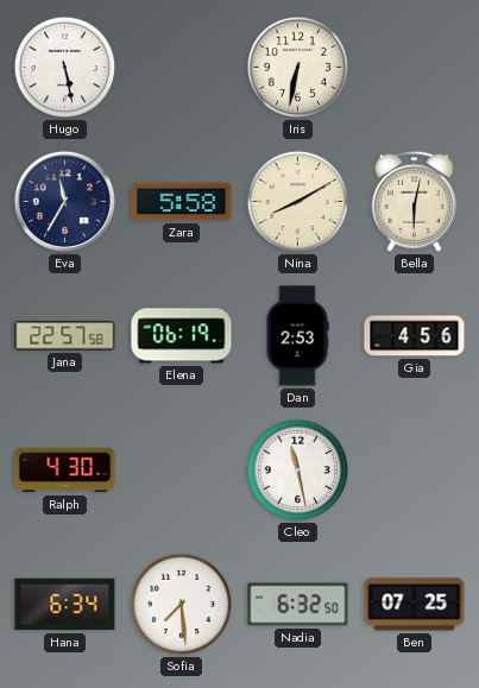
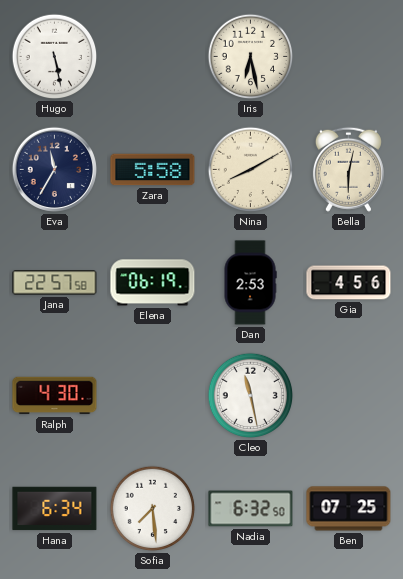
Iris: 6:32 -> 6:28 (251, 57)
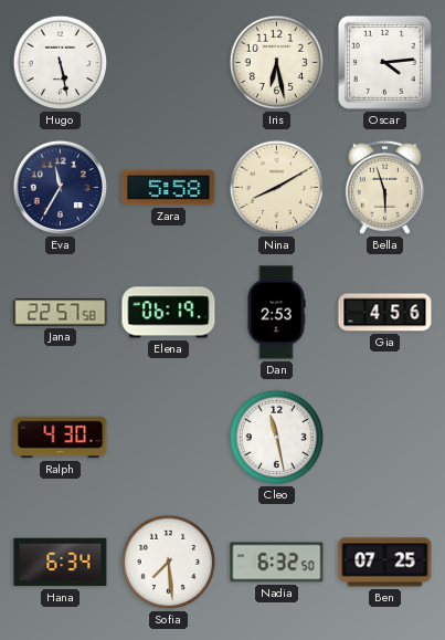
Oscar: none -> 4:14 (384, 62)
Bella: 6:02 -> 5:57 (384, 187)
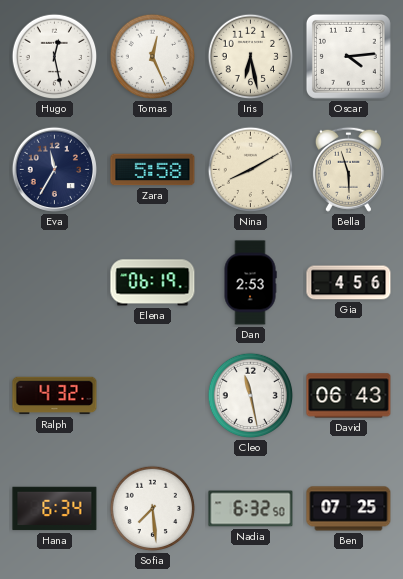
Hugo: 5:28 -> 12:28 (55, 57)
Tomas: none -> 12:26 (153, 57)
Jana: 22:57 -> none (61, 313)
Ralph: 4:30 -> 4:32 (55, 396)
David: none -> 06:43 (349, 396)
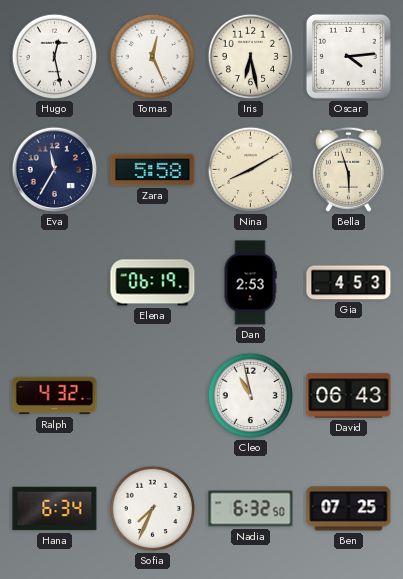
Gia: 4:56 -> 4:53 (349, 283)
Cleo: 11:28 -> 10:58 (251, 396)
Sofia: 7:29 -> 7:34 (153, 509)
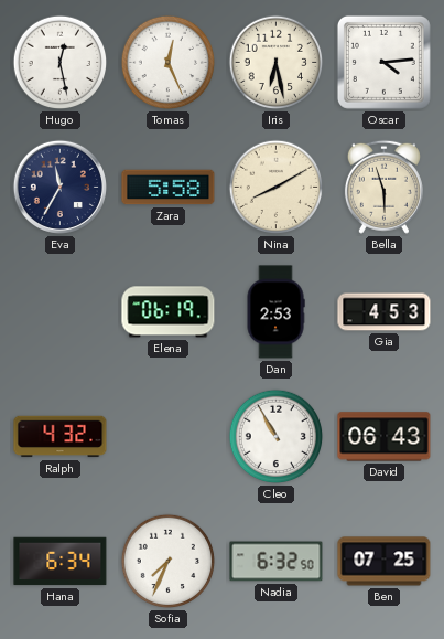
Cleo: 10:58 -> 10:55 (277, 437)
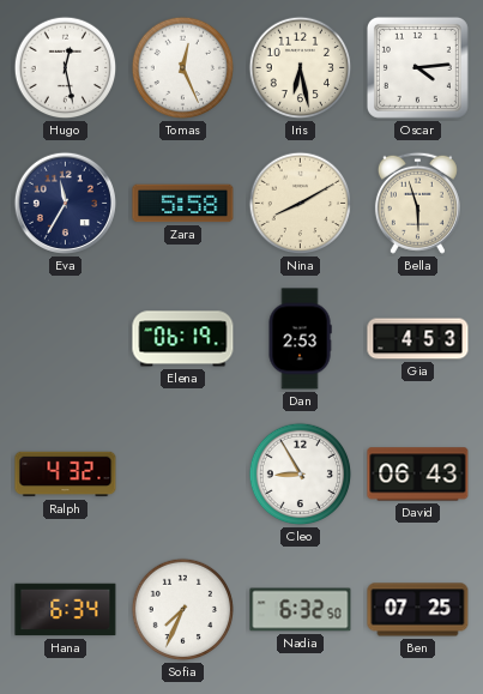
Cleo: 10:55 -> 8:55 (301, 475)
